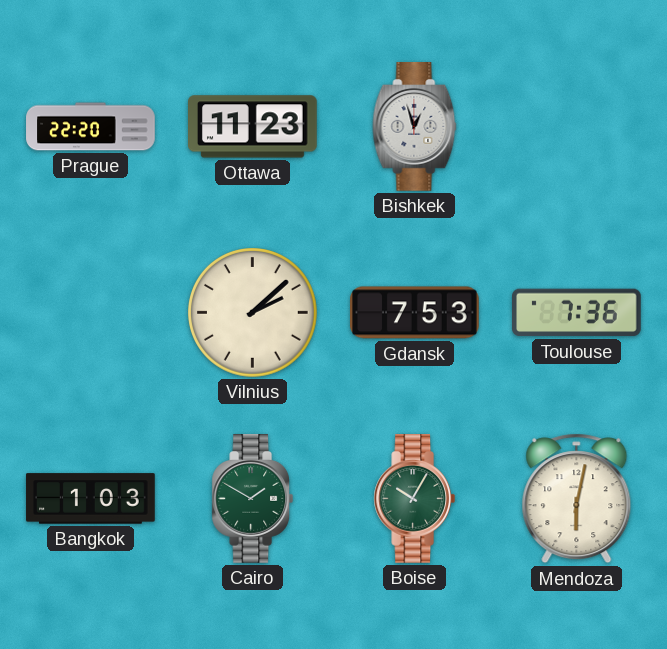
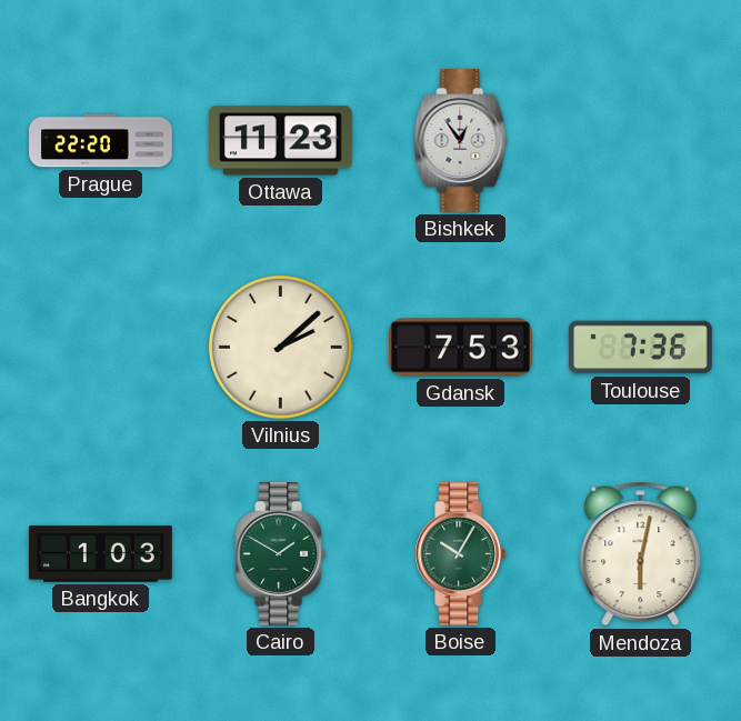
Bishkek: 12:57 -> 12:54 (461, 141)
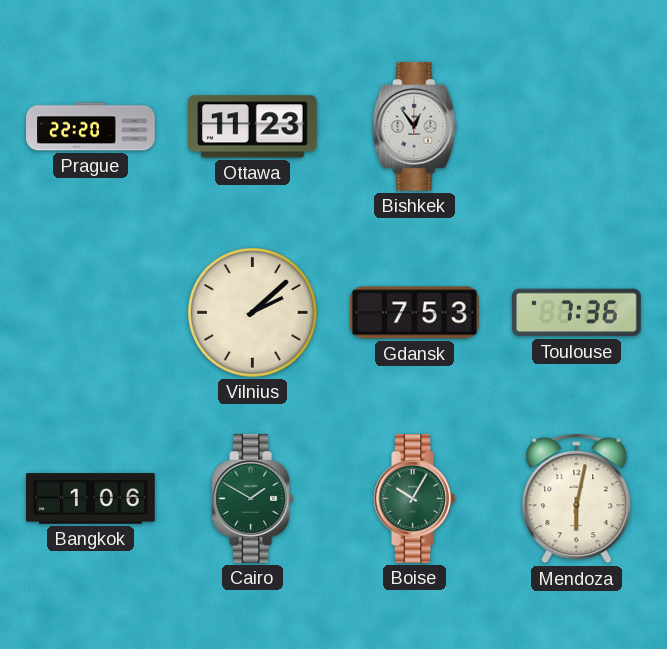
Bangkok: 1:03 -> 1:06 (91, 499)
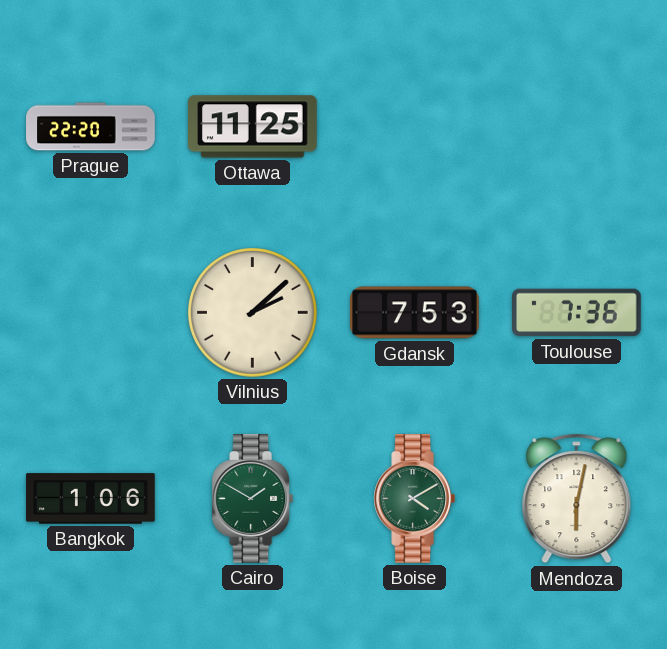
Ottawa: 11:23 -> 11:25 (253, 127)
Bishkek: 12:54 -> none (415, 127)
Boise: 10:05 -> 4:10 (415, 499)
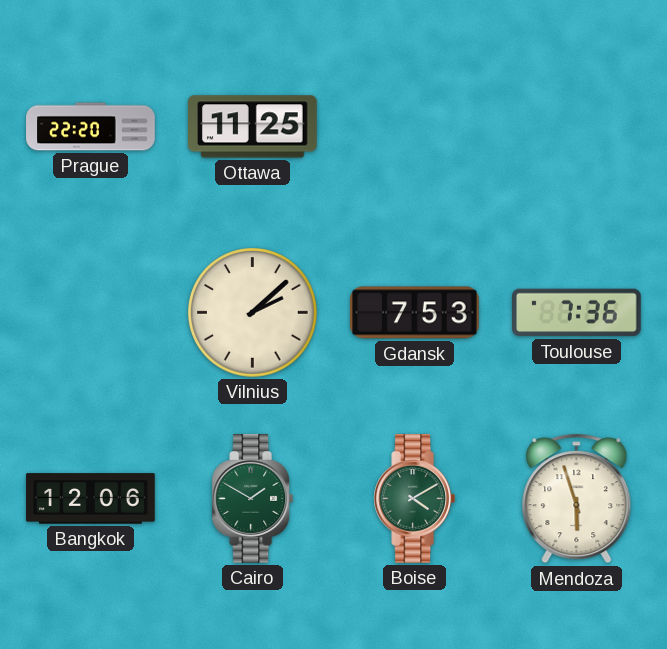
Bangkok: 1:06 -> 12:06 (91, 499)
Mendoza: 6:02 -> 5:57 (577, 499)
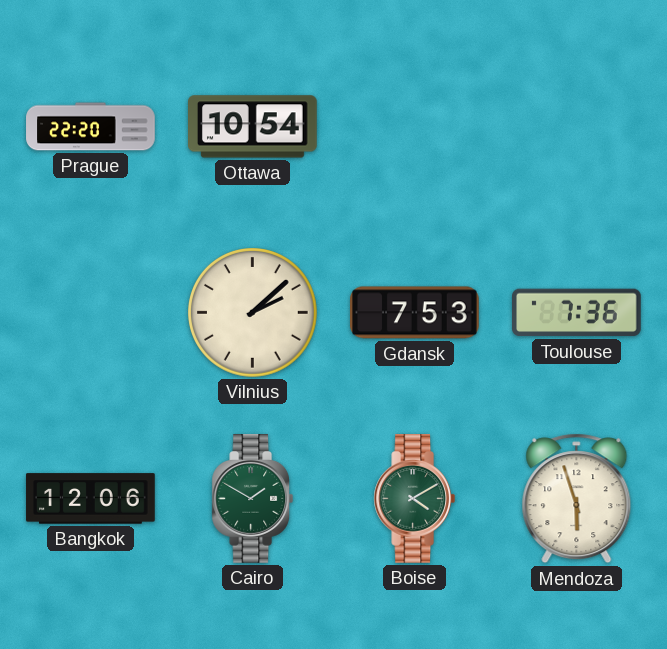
Ottawa: 11:25 -> 10:54 (253, 127)
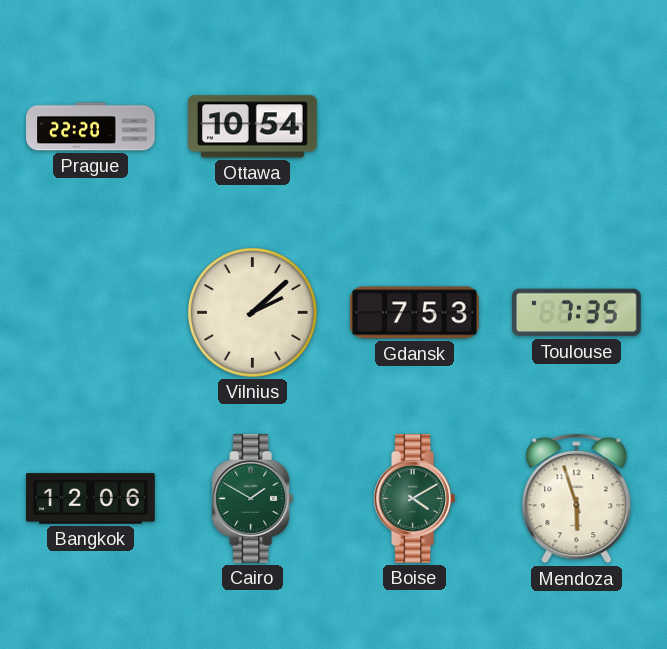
Toulouse: 7:36 -> 7:35 (577, 313)
